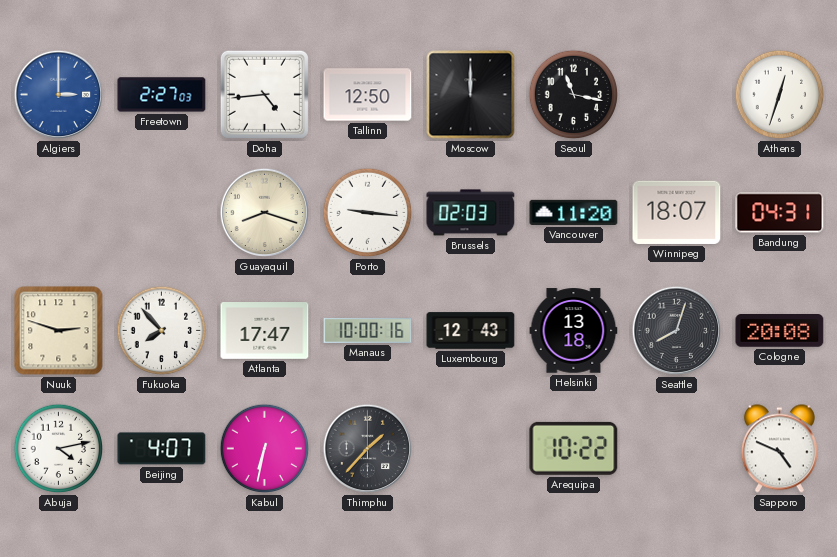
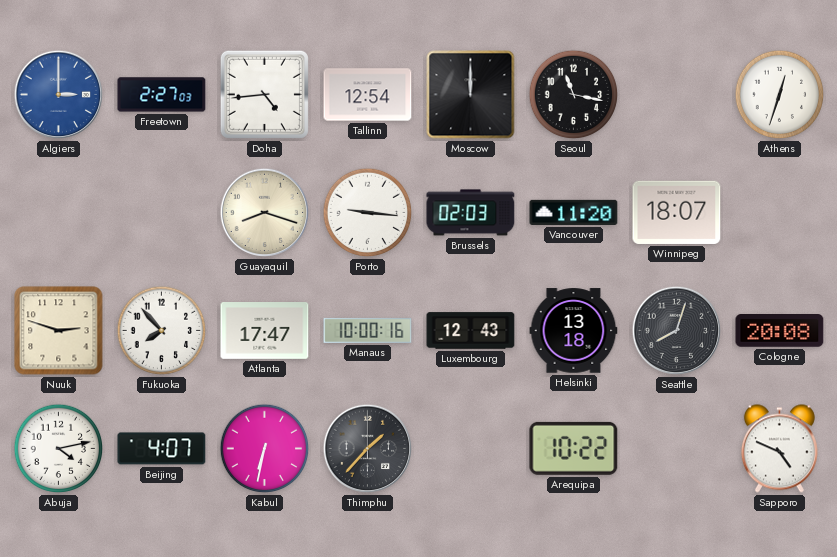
Tallinn: 12:50 -> 12:54 (368, 95)
Bandung: 04:31 -> none (780, 213)
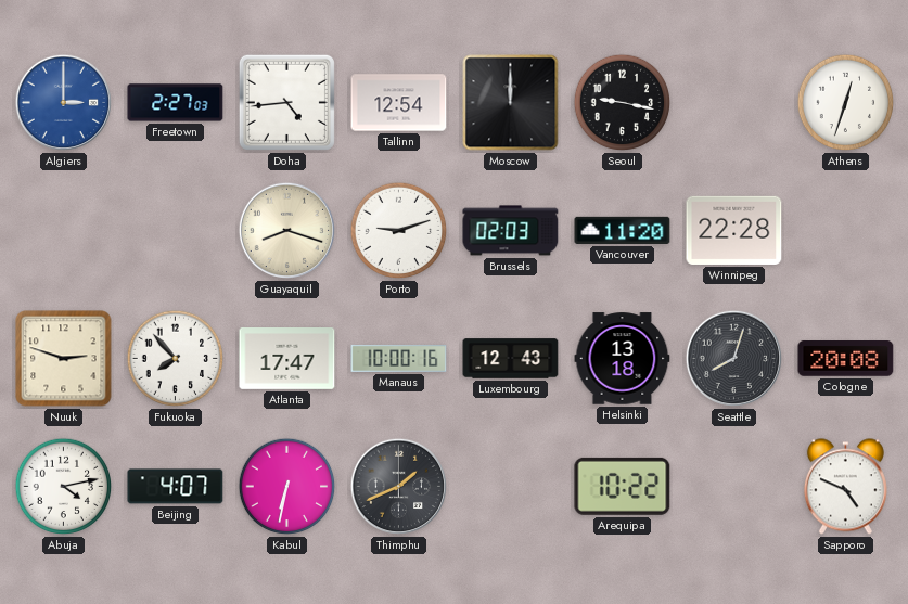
Seoul: 11:17 -> 9:17 (623, 103)
Porto: 9:16 -> 9:12 (399, 231)
Winnipeg: 18:07 -> 22:28 (734, 230)
Thimphu: 1:37 -> 1:41 (399, 487)
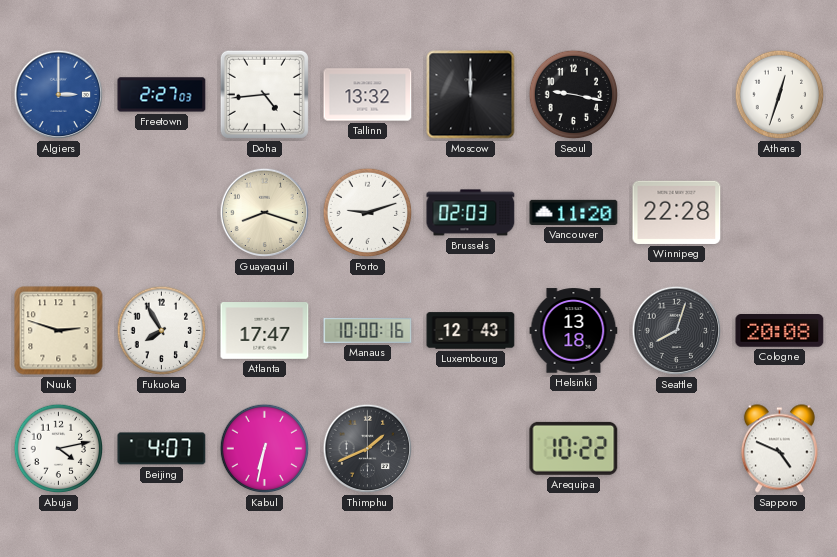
Tallinn: 12:54 -> 13:32 (368, 95)
Fukuoka: 7:53 -> 7:55 (162, 331)
